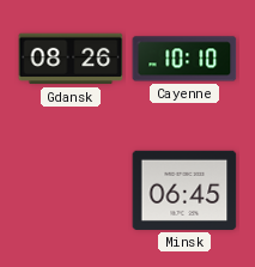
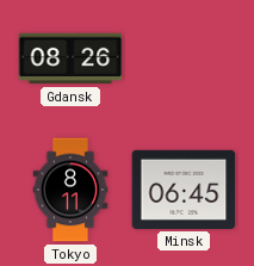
Cayenne: 10:10 -> none (184, 59)
Tokyo: none -> 8:11 (70, 190)
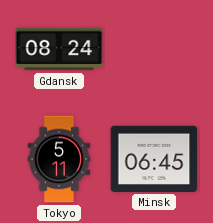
Gdansk: 08:26 -> 08:24 (59, 49)
Tokyo: 8:11 -> 5:11 (59, 159)
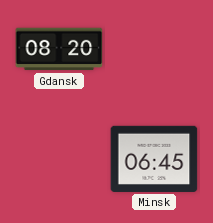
Gdansk: 08:24 -> 08:20 (59, 49)
Tokyo: 5:11 -> none (59, 159)
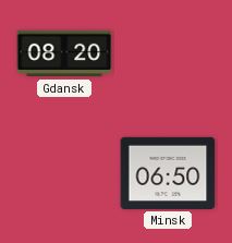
Minsk: 06:45 -> 06:50 (168, 173)
